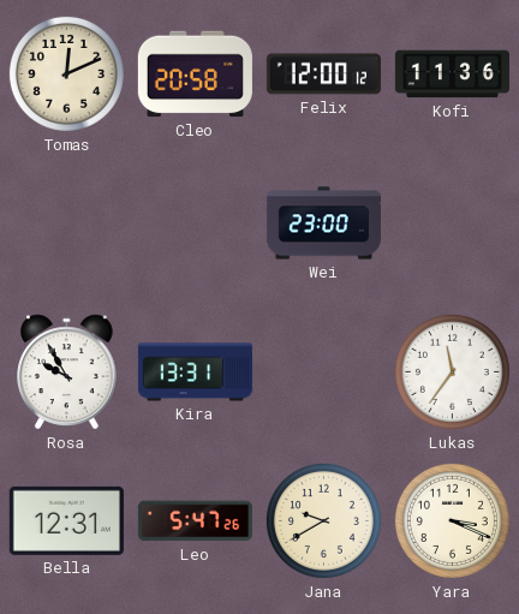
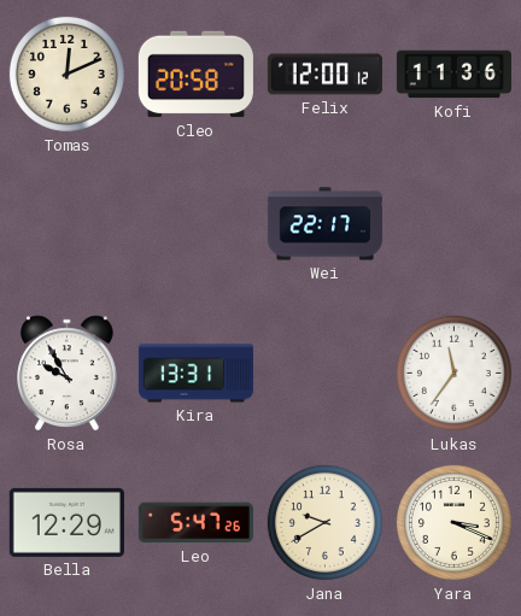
Wei: 23:00 -> 22:17 (324, 224)
Bella: 12:31 -> 12:29 (66, 522)
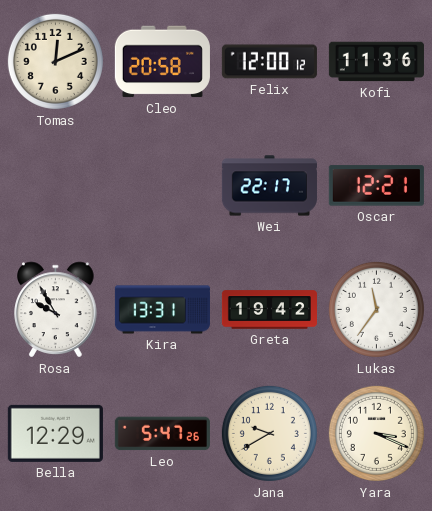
Oscar: none -> 12:21 (376, 186)
Greta: none -> 19:42 (269, 310)
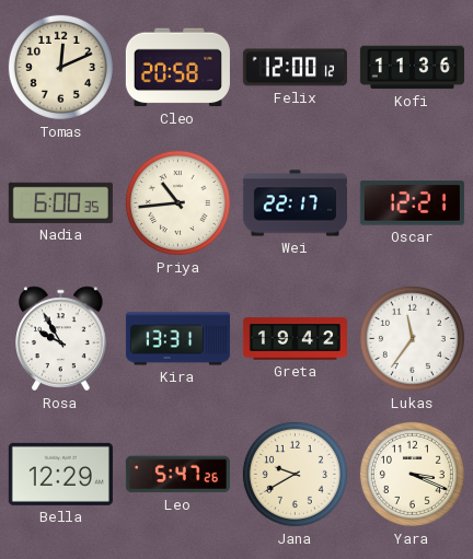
Nadia: none -> 6:00 (60, 202)
Priya: none -> 10:44 (177, 202)
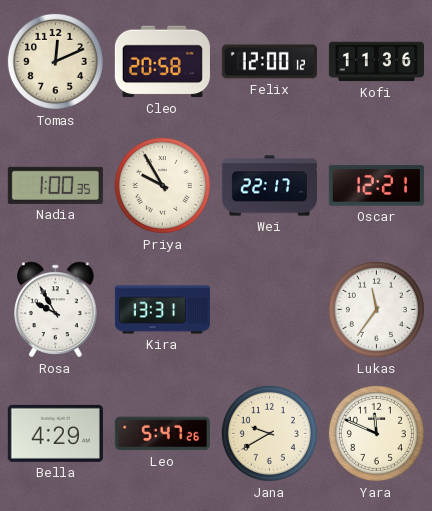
Nadia: 6:00 -> 1:00 (55, 185)
Priya: 10:44 -> 9:55 (162, 185)
Greta: 19:42 -> none (295, 339)
Bella: 12:29 -> 4:29 (55, 433)
Yara: 3:19 -> 11:49 (376, 433)
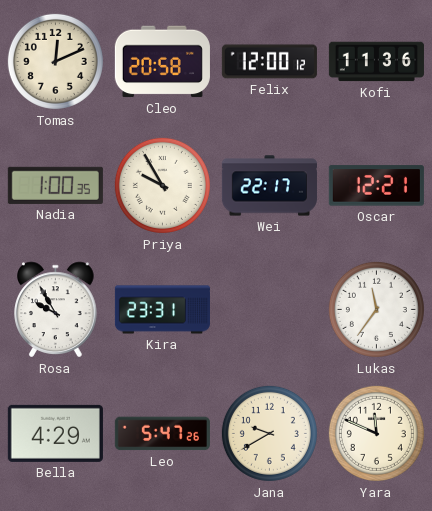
Kira: 13:31 -> 23:31 (162, 310)
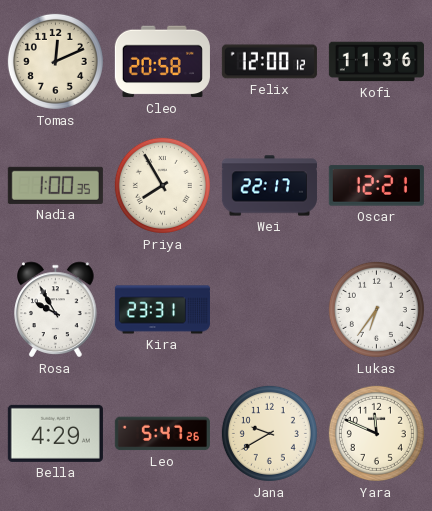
Priya: 9:55 -> 7:55 (162, 185)
Lukas: 11:36 -> 6:36 (376, 309)
